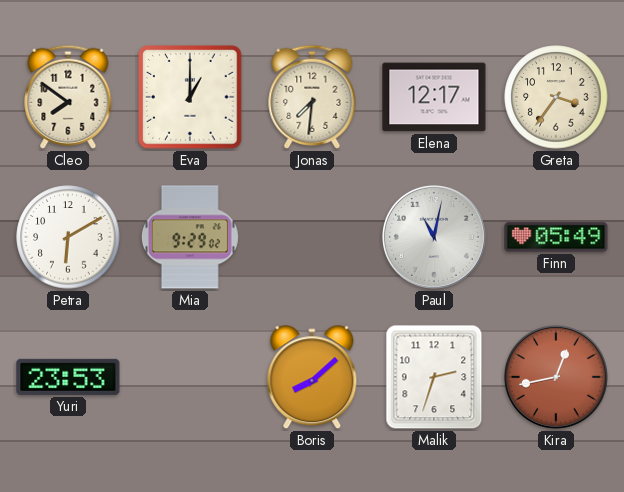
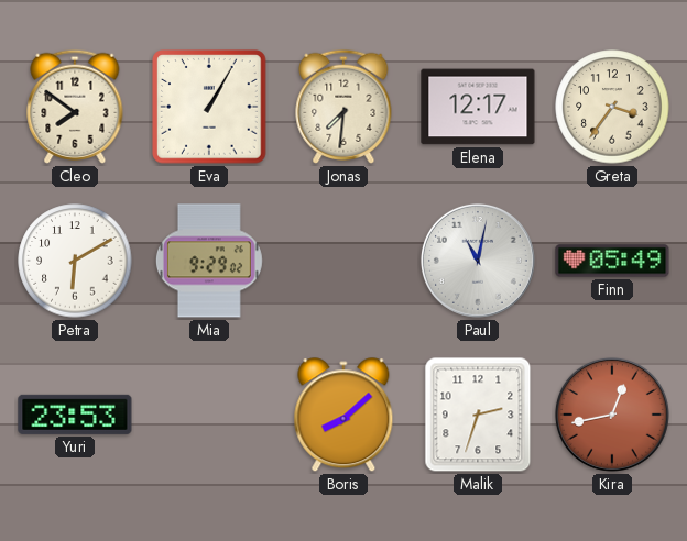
Eva: 1:00 -> 1:05 (209, 107)
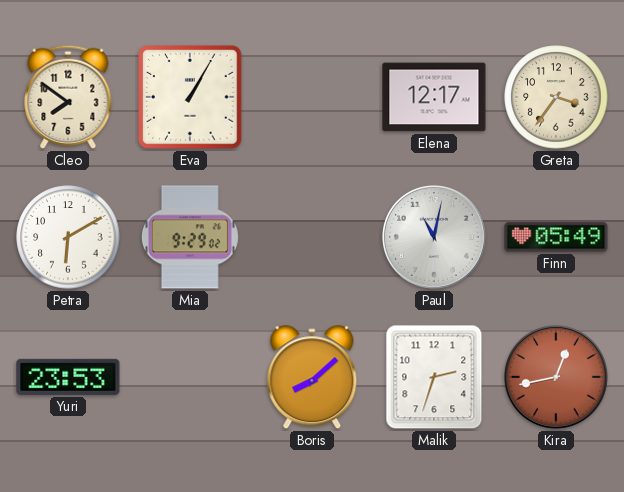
Jonas: 7:31 -> none (343, 107)
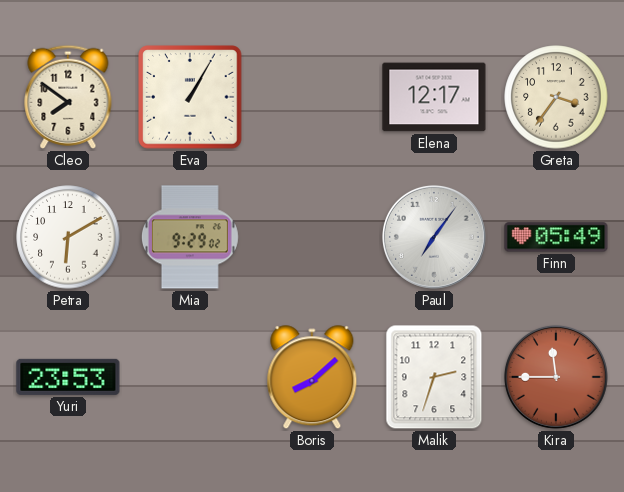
Paul: 11:02 -> 7:06 (434, 237)
Kira: 12:43 -> 11:45 (556, 377)
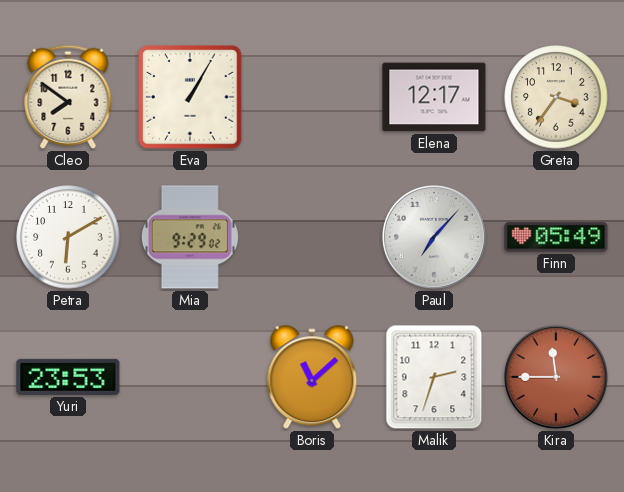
Paul: 7:06 -> 7:07 (434, 237)
Boris: 8:08 -> 11:08 (312, 378)
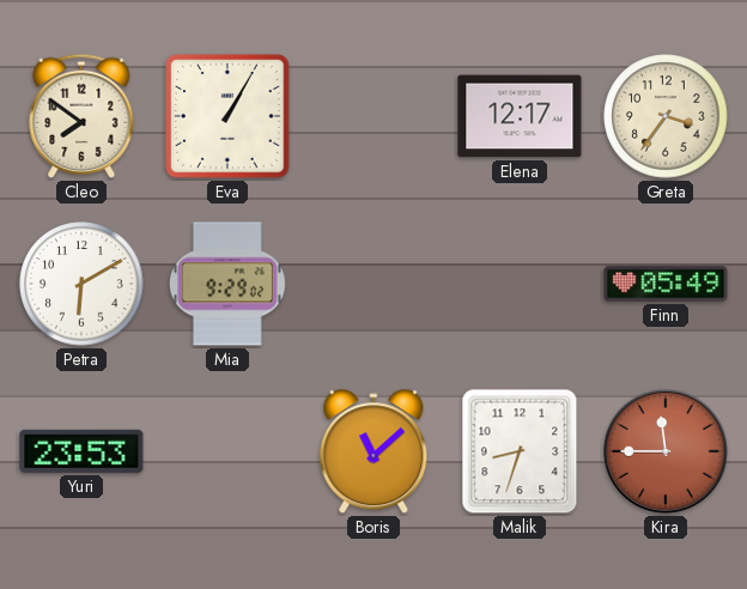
Paul: 7:07 -> none (434, 237)
Malik: 2:33 -> 8:33 (520, 451)
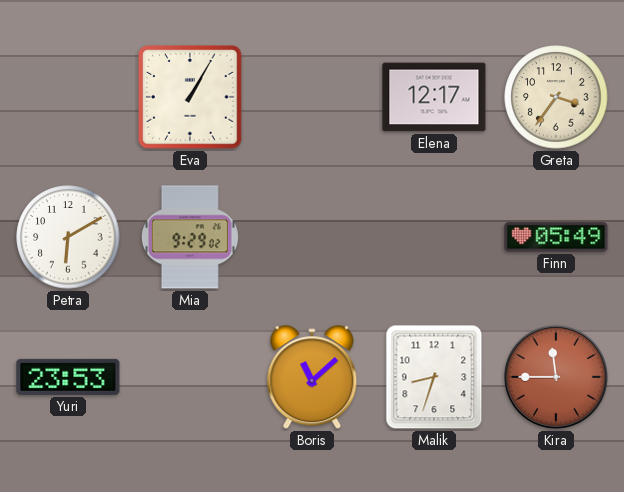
Cleo: 7:51 -> none (81, 116)
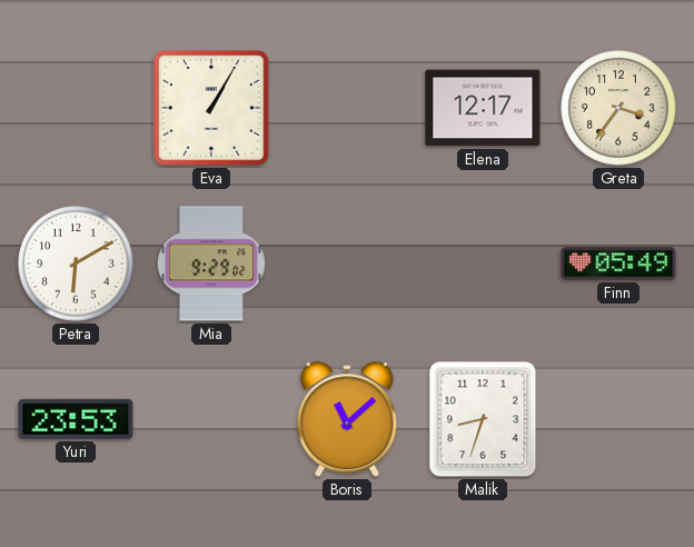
Kira: 11:45 -> none (556, 377)
